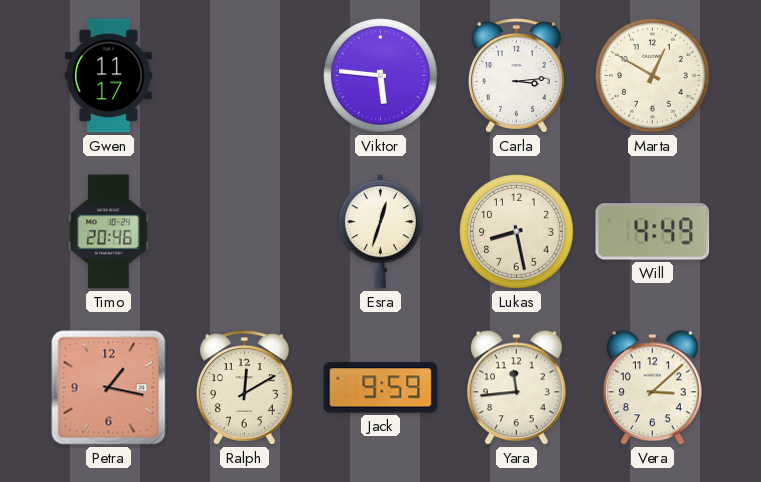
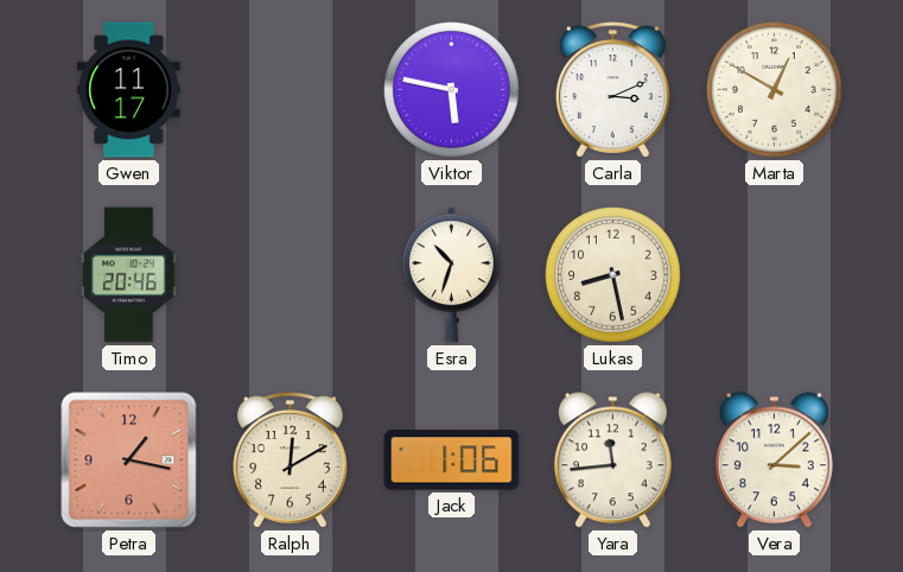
Viktor: 5:46 -> 5:47 (452, 90)
Carla: 3:14 -> 3:11 (612, 90)
Esra: 12:33 -> 10:33 (451, 275)
Will: 4:49 -> none (653, 232)
Jack: 9:59 -> 1:06 (452, 460)
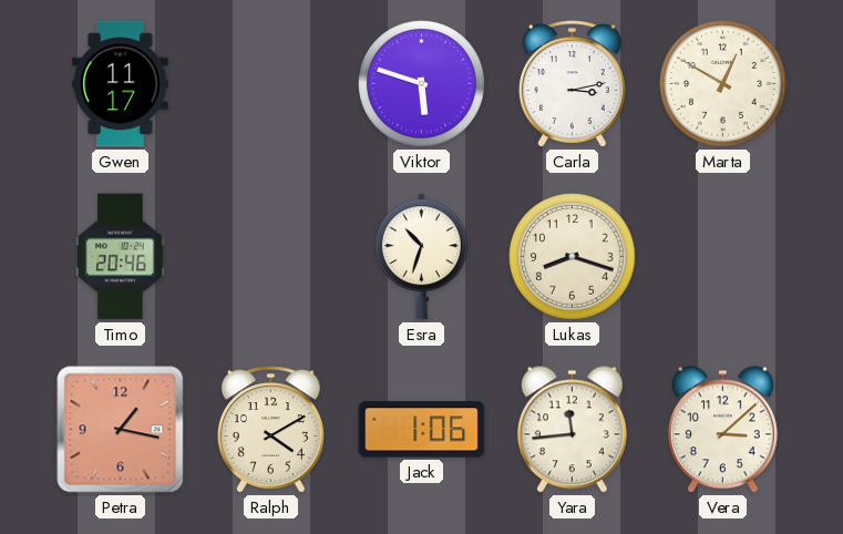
Viktor: 5:47 -> 5:48 (422, 84)
Carla: 3:11 -> 3:13 (572, 84)
Lukas: 8:28 -> 8:18 (573, 257)
Ralph: 12:10 -> 4:10 (270, 430)
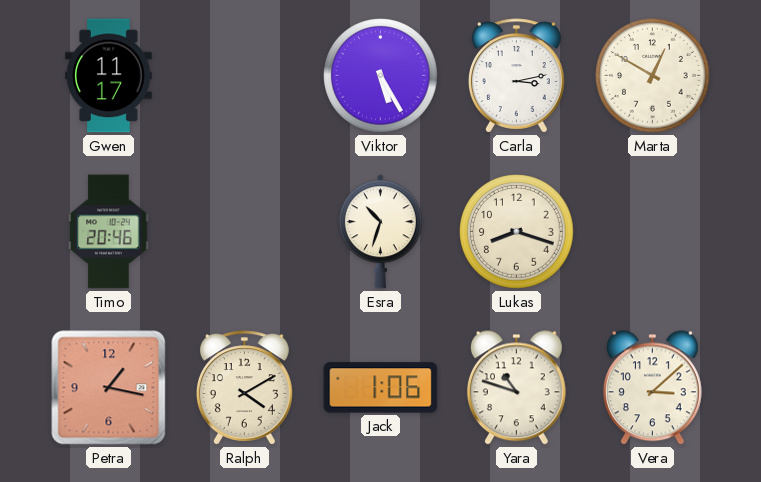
Viktor: 5:48 -> 5:25 (381, 76)
Yara: 11:44 -> 10:48 (516, 388)
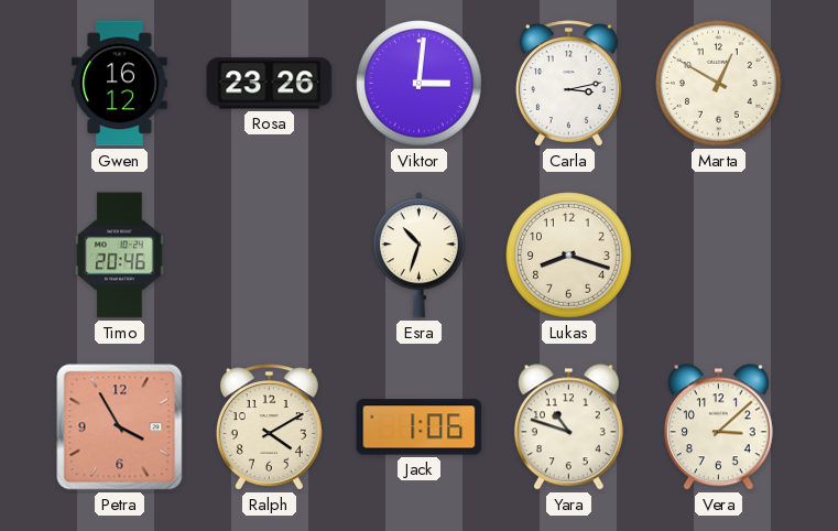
Gwen: 11:17 -> 16:12 (120, 84)
Rosa: none -> 23:26 (270, 84)
Viktor: 5:25 -> 3:01 (420, 84)
Petra: 1:17 -> 3:55 (120, 427)
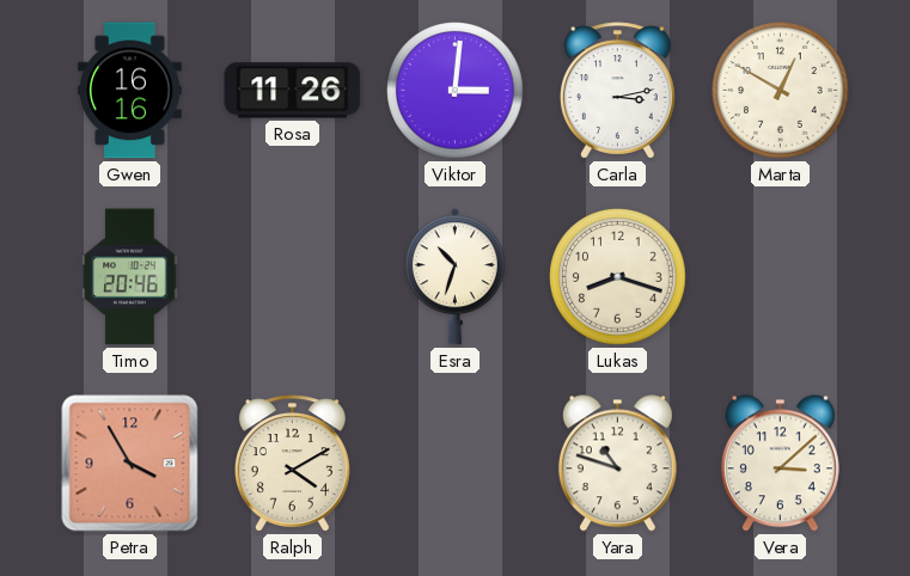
Gwen: 16:12 -> 16:16 (130, 91)
Rosa: 23:26 -> 11:26 (293, 91)
Jack: 1:06 -> none (420, 427)
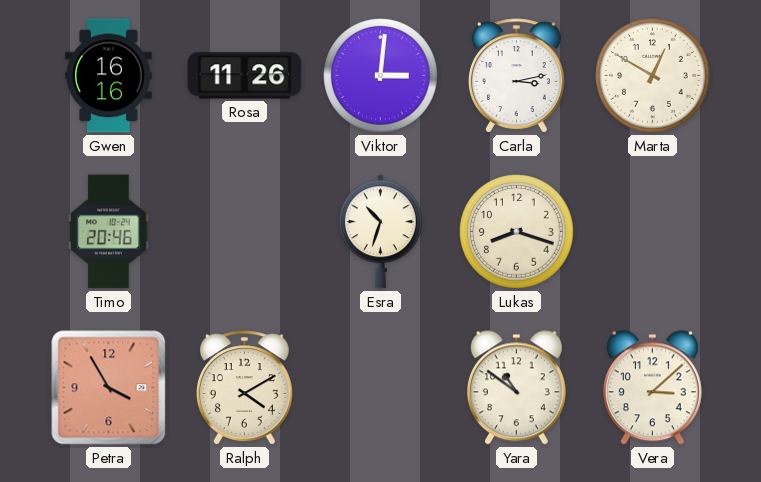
Yara: 10:48 -> 10:51 (516, 388)
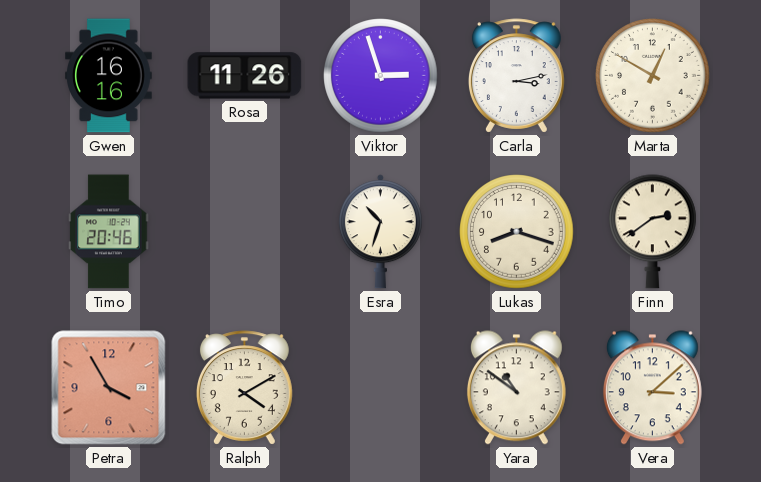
Viktor: 3:01 -> 2:57 (381, 76)
Finn: none -> 2:39 (653, 232)
